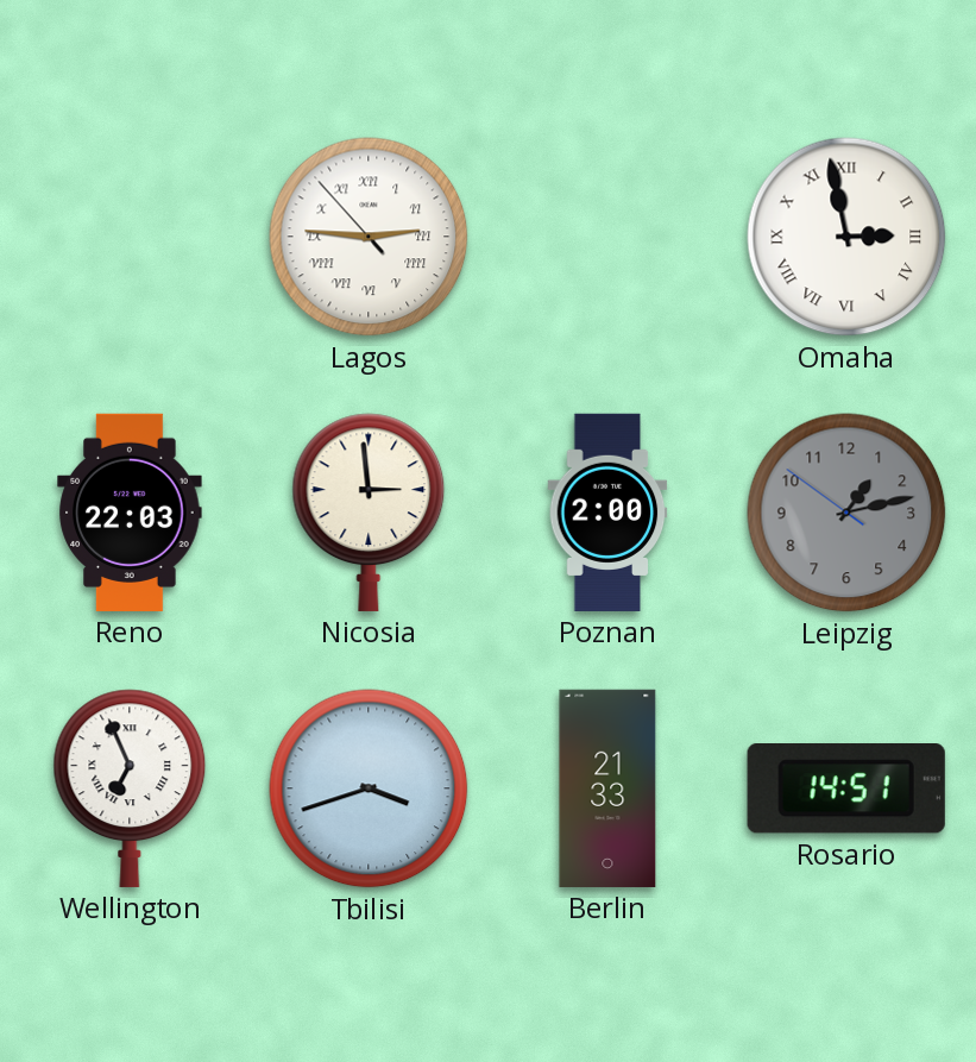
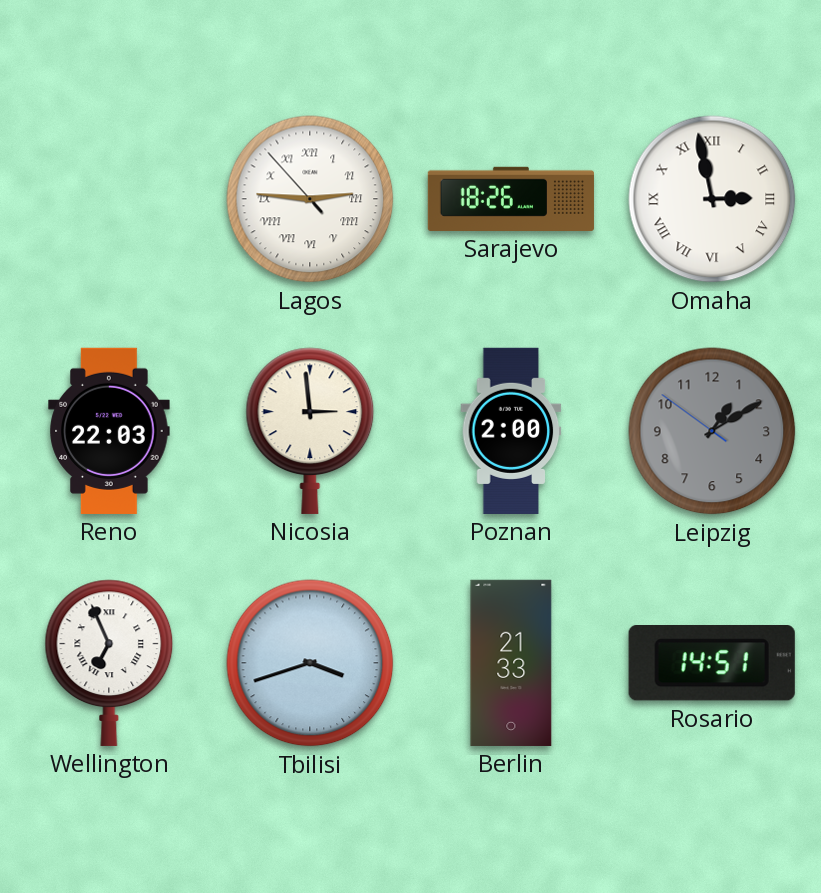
Sarajevo: none -> 18:26 (511, 199)
Leipzig: 1:12 -> 1:09 (712, 431)
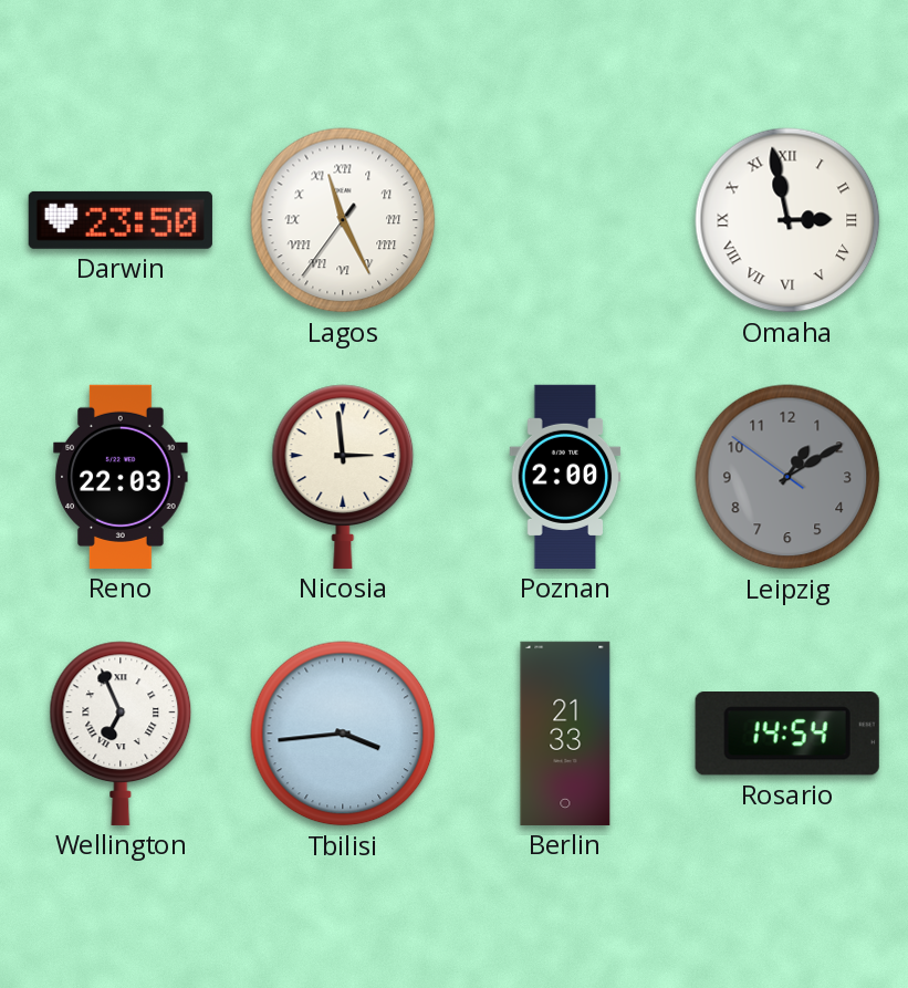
Darwin: none -> 23:50 (121, 220)
Lagos: 2:45 -> 11:25 (343, 220)
Sarajevo: 18:26 -> none (511, 199)
Tbilisi: 3:42 -> 3:44 (343, 734)
Rosario: 14:51 -> 14:54 (787, 735)
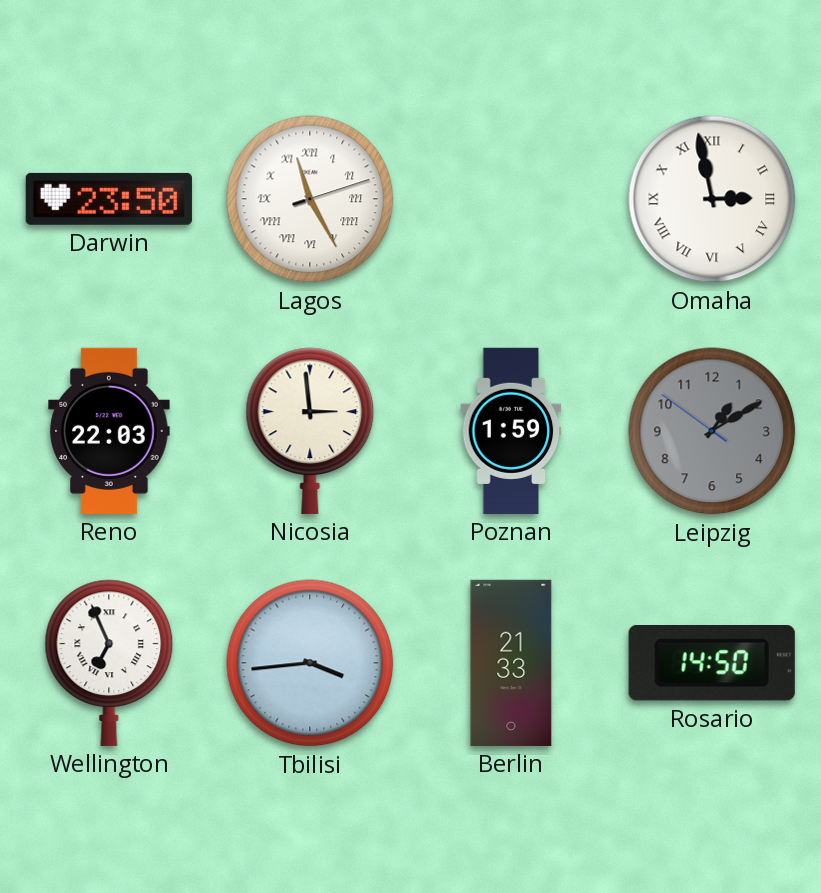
Lagos: 11:25:36 -> 11:25:12 (310, 199)
Poznan: 2:00 -> 1:59 (511, 431)
Rosario: 14:54 -> 14:50 (712, 664)
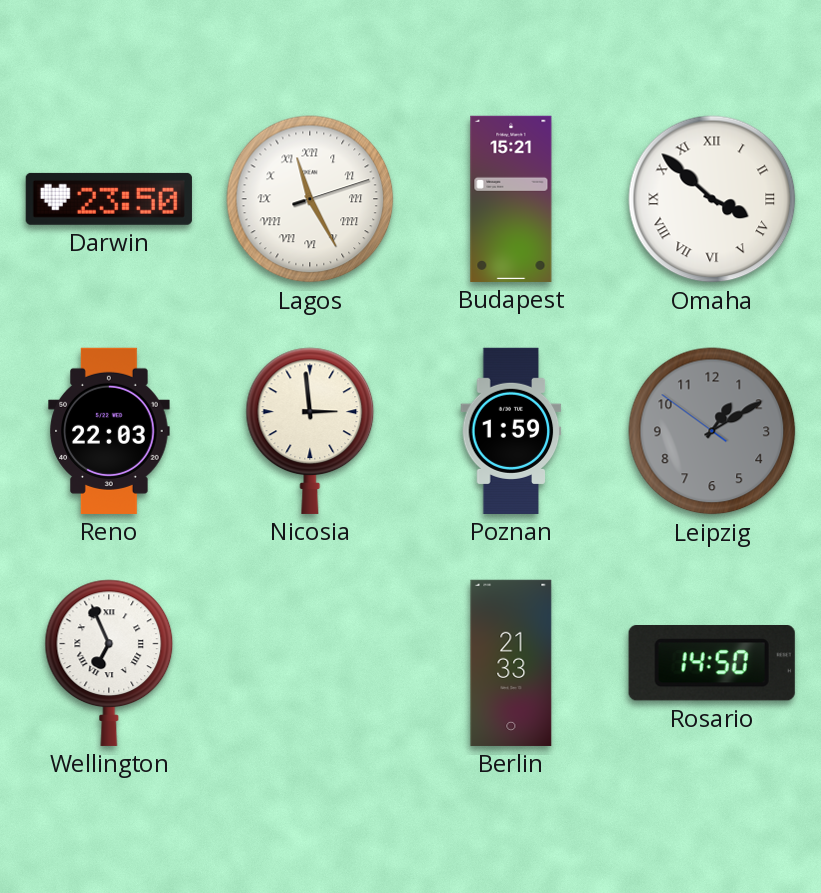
Budapest: none -> 15:21 (511, 199)
Omaha: 2:58 -> 3:52 (712, 199)
Tbilisi: 3:44 -> none (310, 663)
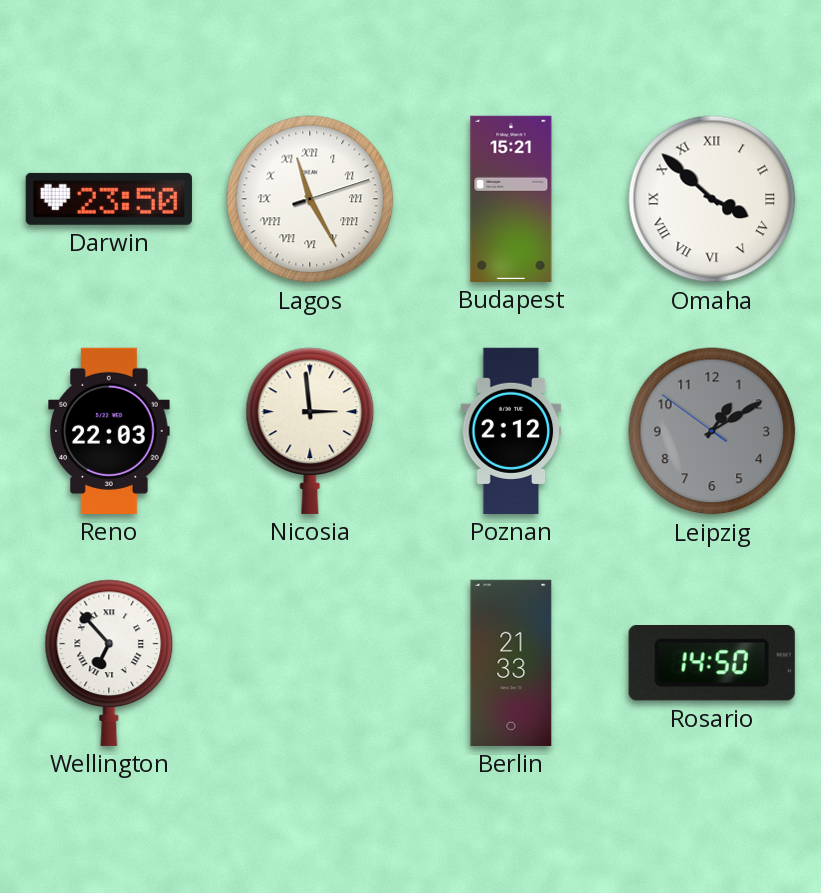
Poznan: 1:59 -> 2:12 (511, 431)
Wellington: 6:56 -> 6:53 (109, 663)
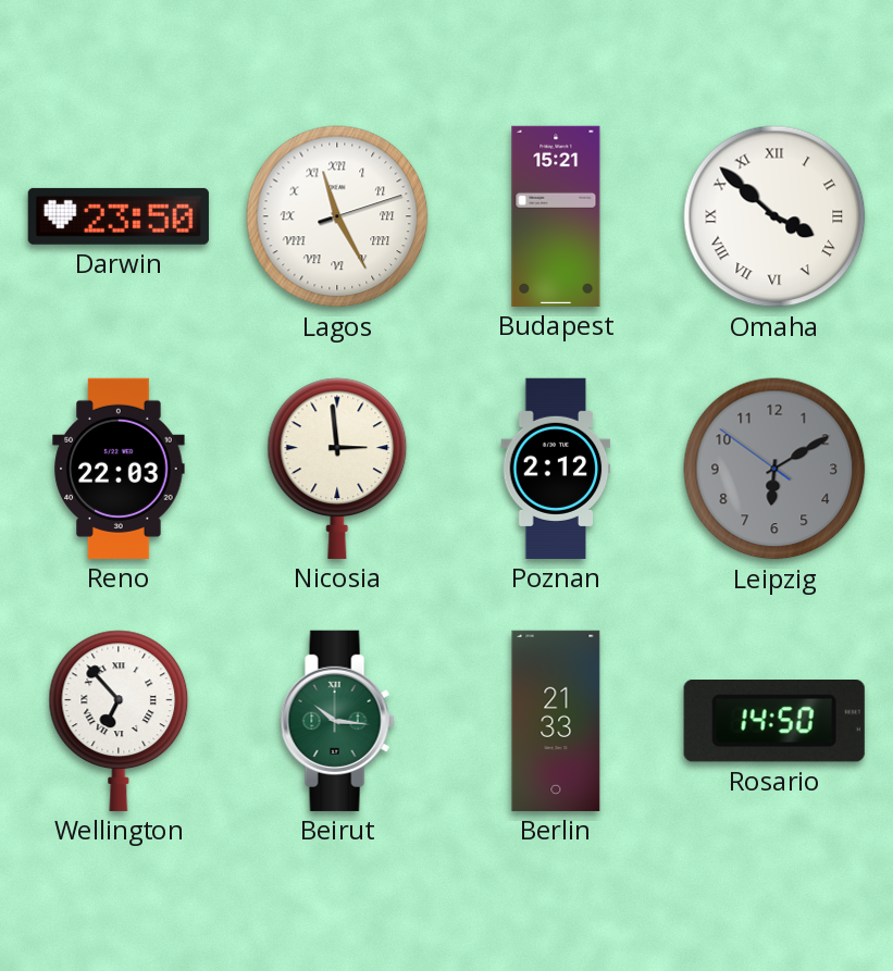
Leipzig: 1:09 -> 6:09 (774, 469)
Beirut: none -> 10:16 (337, 721)
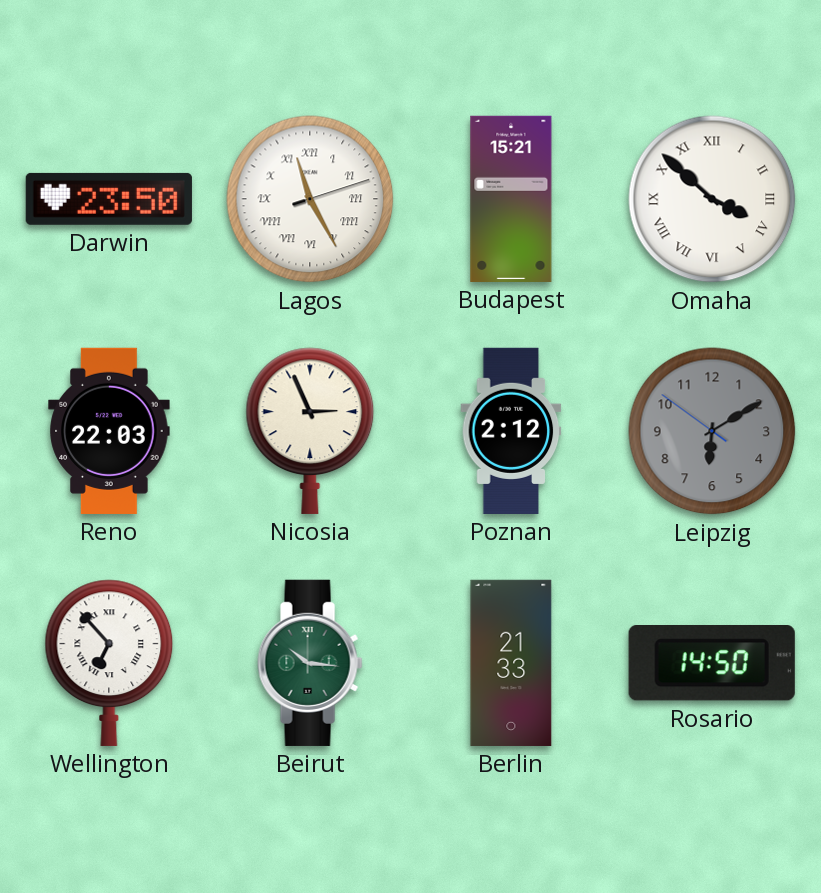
Nicosia: 2:59 -> 2:56 (310, 431)
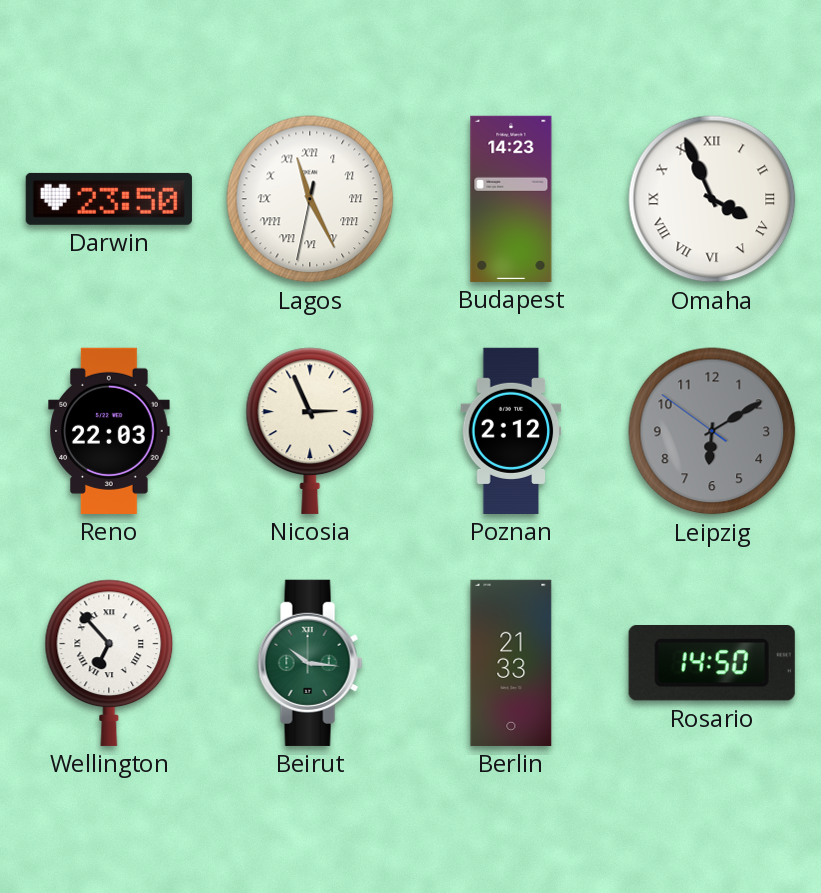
Lagos: 11:25:12 -> 11:25:32 (310, 199)
Budapest: 15:21 -> 14:23 (511, 199)
Omaha: 3:52 -> 3:56 (712, 199)
